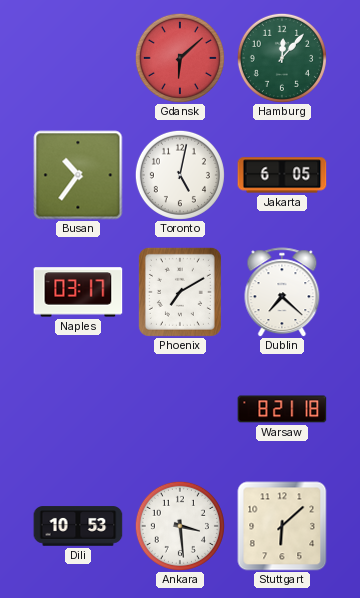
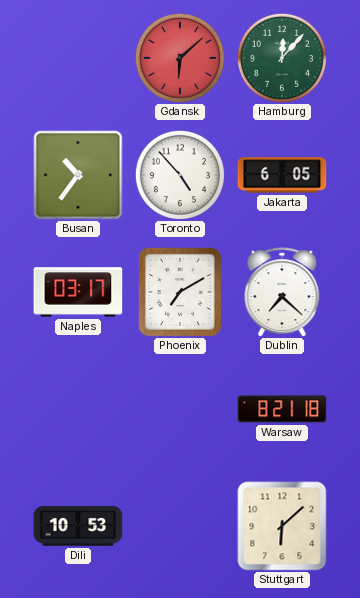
Toronto: 5:02 -> 4:53 (180, 175)
Ankara: 3:29 -> none (180, 526)
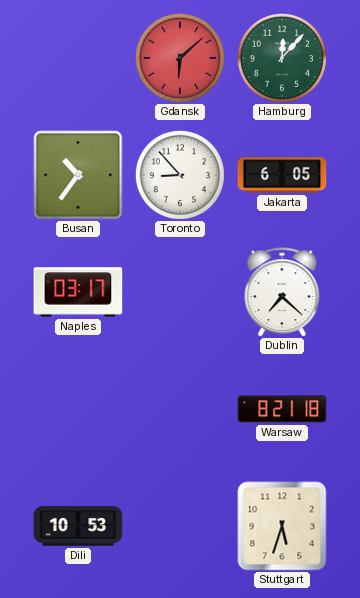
Toronto: 4:53 -> 8:53 (180, 175)
Phoenix: 7:10 -> none (180, 292)
Stuttgart: 6:08 -> 5:33 (282, 526)
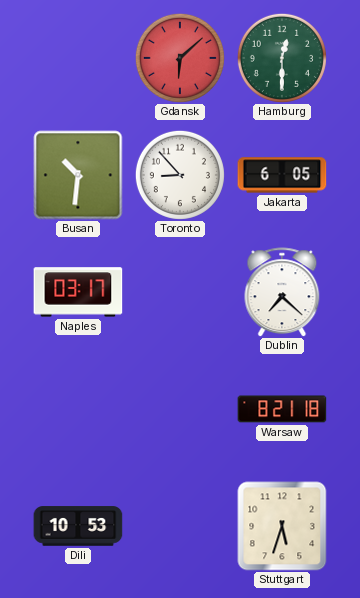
Hamburg: 12:07 -> 12:30 (282, 58)
Busan: 10:36 -> 10:31 (78, 175)
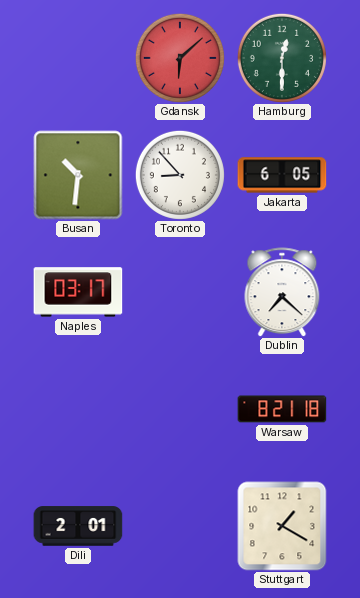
Dili: 10:53 -> 2:01 (78, 526)
Stuttgart: 5:33 -> 1:20 (282, 526)
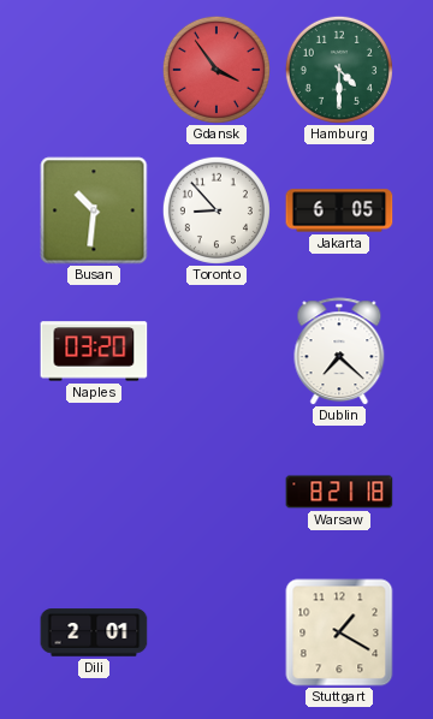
Gdansk: 6:08 -> 3:54 (216, 70)
Hamburg: 12:30 -> 4:30 (339, 70)
Naples: 03:17 -> 03:20 (94, 351)
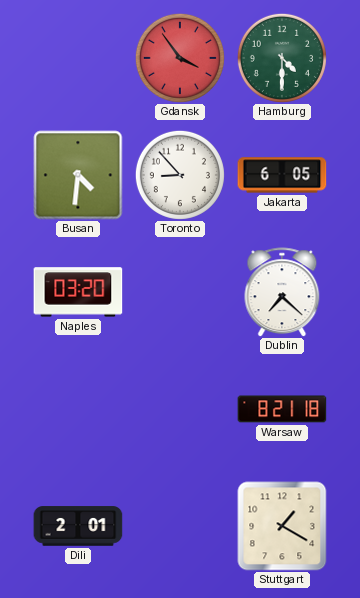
Busan: 10:31 -> 4:31 (78, 175)
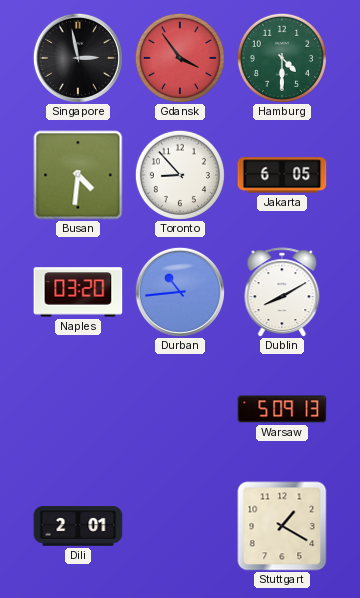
Singapore: none -> 2:58 (78, 58)
Durban: none -> 10:44 (180, 292)
Dublin: 7:22 -> 8:10 (282, 292)
Warsaw: 8:21 -> 5:09 (282, 409)
